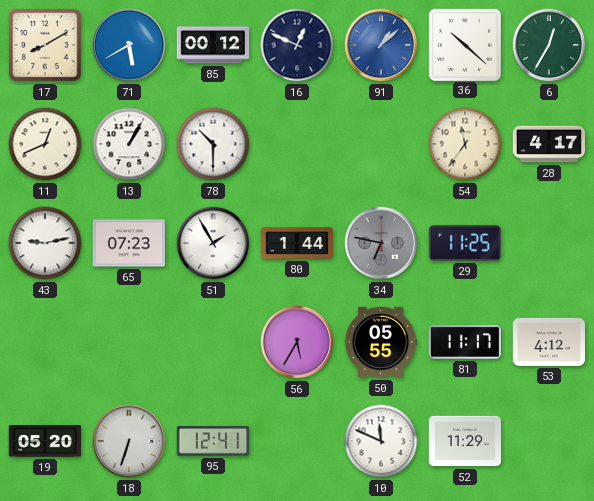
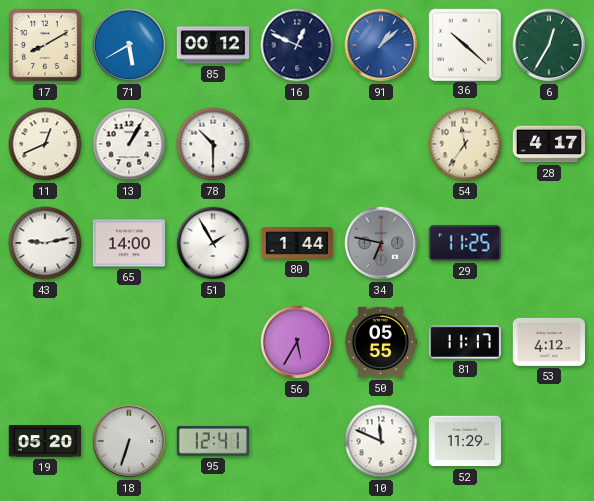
65: 07:23 -> 14:00 (128, 243)
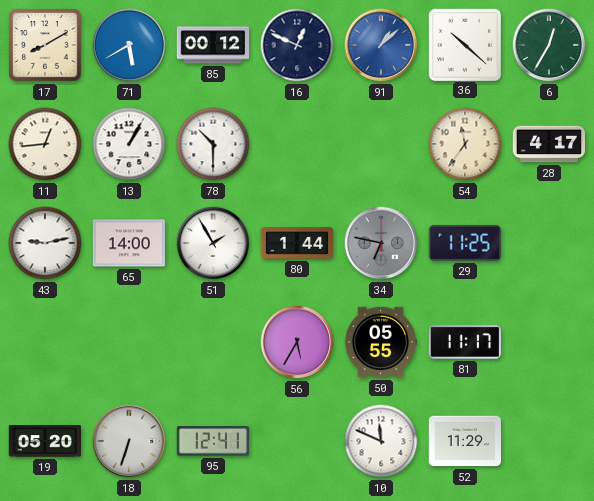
11: 12:41 -> 12:44 (45, 144)
53: 4:12 -> none (548, 342)
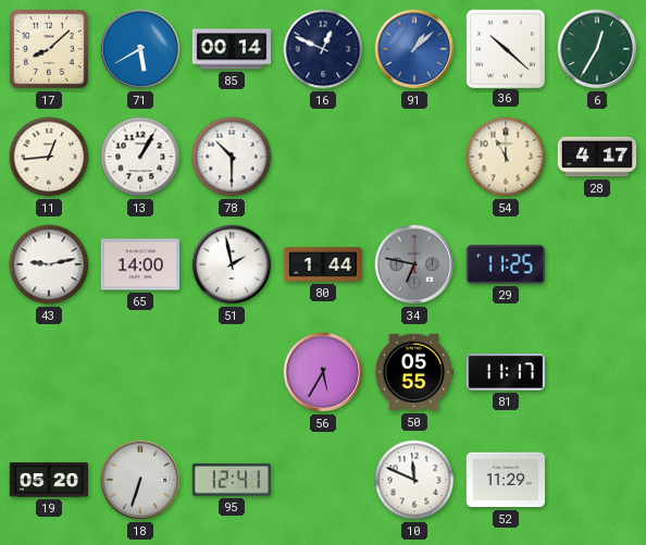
17: 8:10 -> 8:08 (50, 50)
85: 00:12 -> 00:14 (232, 49)
54: 11:36 -> 11:00 (506, 157)
51: 1:55 -> 1:58 (232, 264)
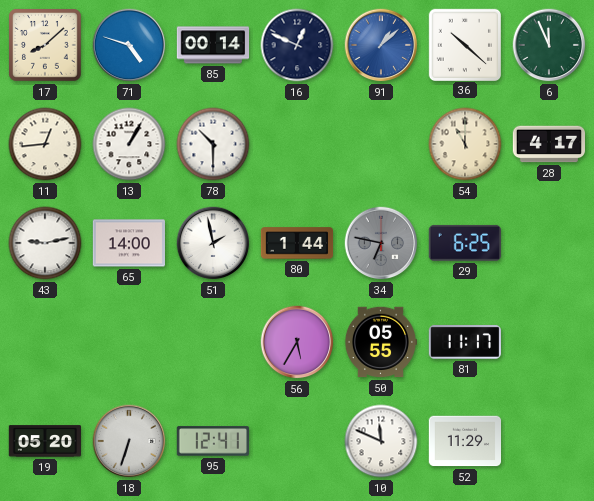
71: 5:40 -> 4:48 (129, 45)
6: 12:35 -> 11:56 (549, 45)
29: 11:25 -> 6:25 (465, 243)
